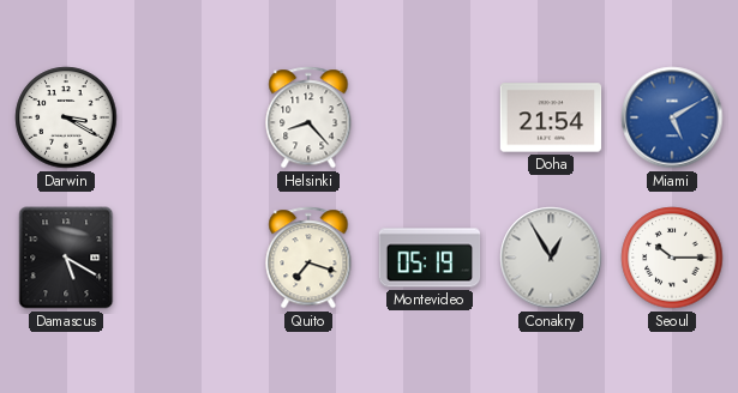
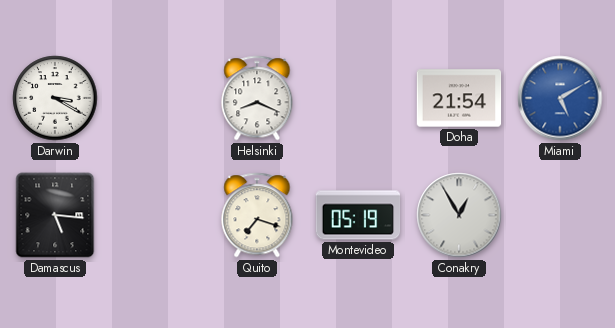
Helsinki: 8:23 -> 8:19 (257, 98)
Damascus: 5:20 -> 5:16 (55, 215)
Seoul: 10:15 -> none (672, 258)
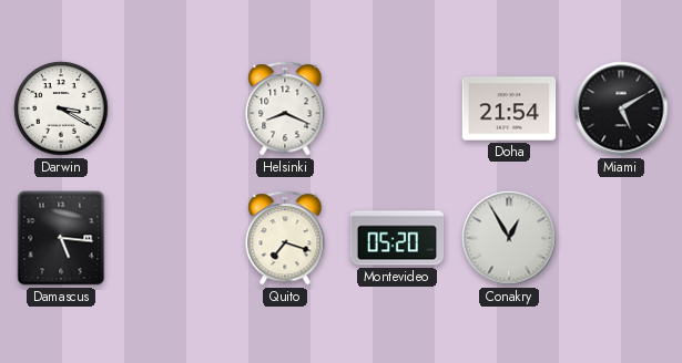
Miami dial: blue -> black (621, 108)
Montevideo: 05:19 -> 05:20 (397, 238)
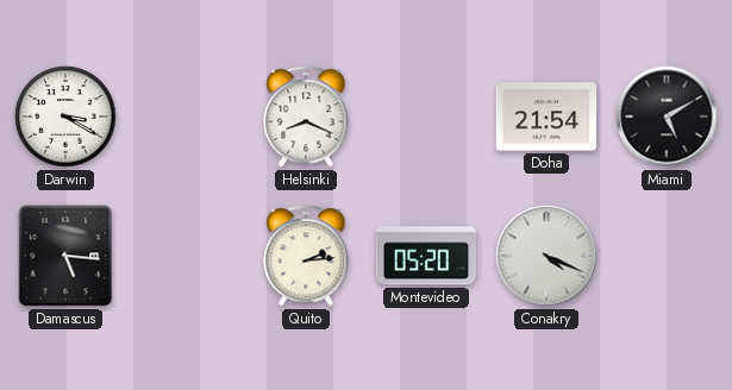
Quito: 7:18 -> 2:14 (306, 256)
Conakry: 12:55 -> 4:19 (546, 256)
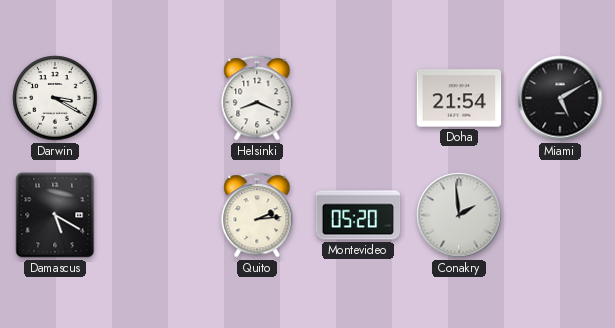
Damascus: 5:16 -> 5:20 (55, 215)
Conakry: 4:19 -> 1:59 (459, 215)
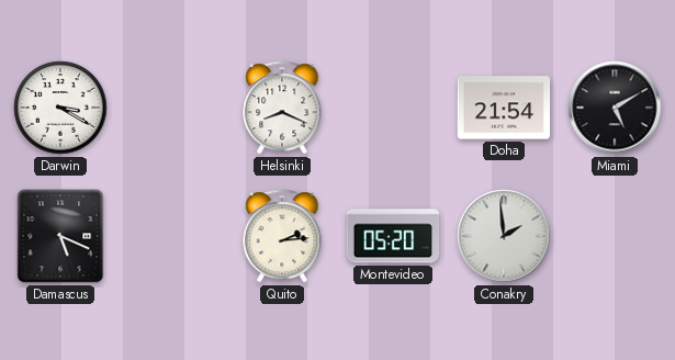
Damascus: 5:20 -> 5:19 (60, 236)
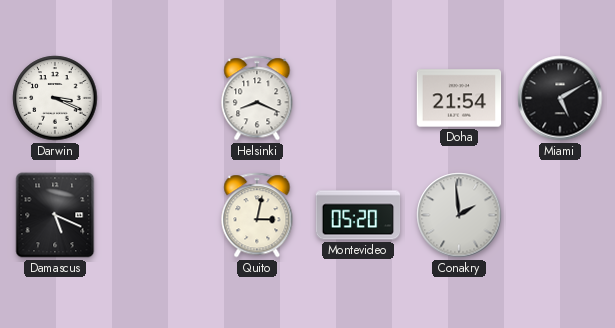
Darwin: 3:20 -> 3:19 (55, 98)
Quito: 2:14 -> 3:02 (257, 215)
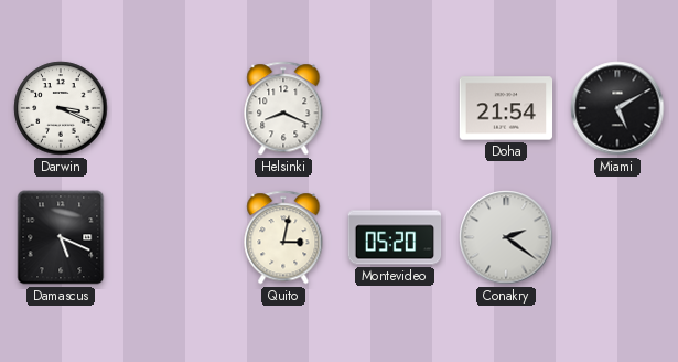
Conakry: 1:59 -> 2:21 (506, 237)
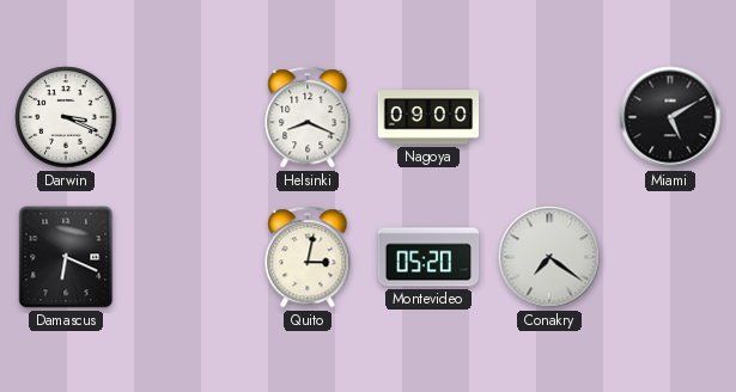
Nagoya: none -> 09:00 (428, 117)
Doha: 21:54 -> none (506, 108)
Damascus: 5:19 -> 6:19 (66, 257)
Conakry: 2:21 -> 7:21 (549, 257)
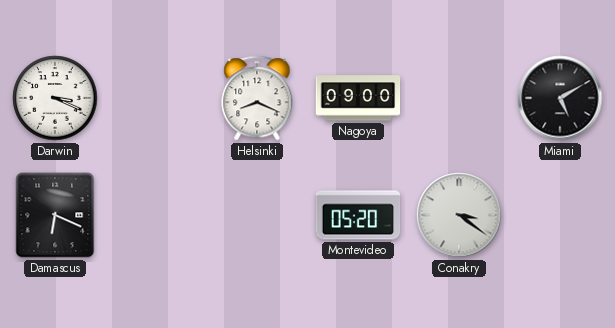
Quito: 3:02 -> none (308, 257)
Conakry: 7:21 -> 3:21 (459, 215)
